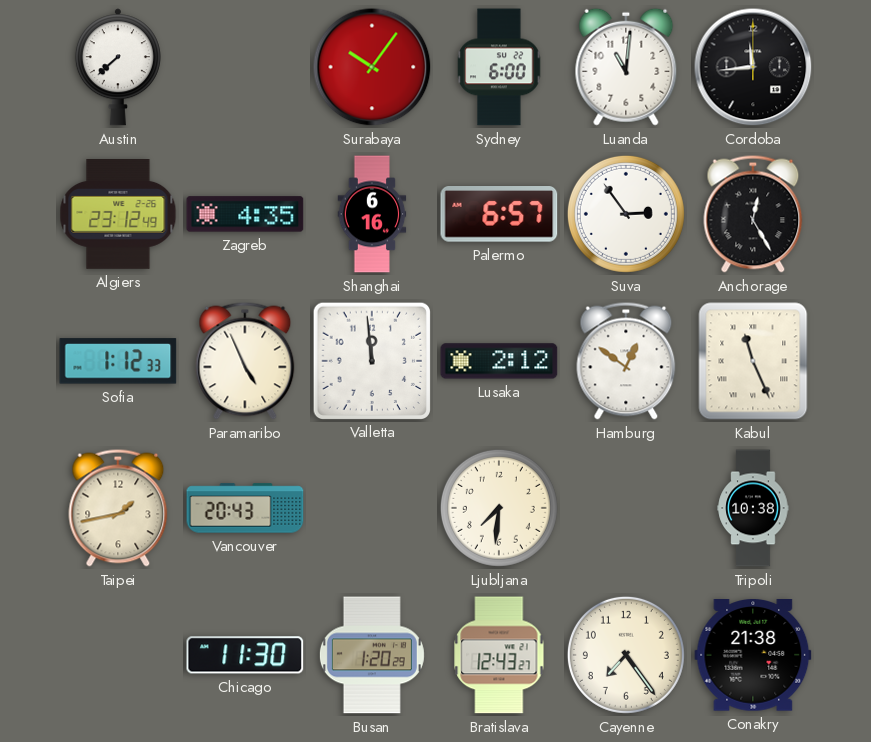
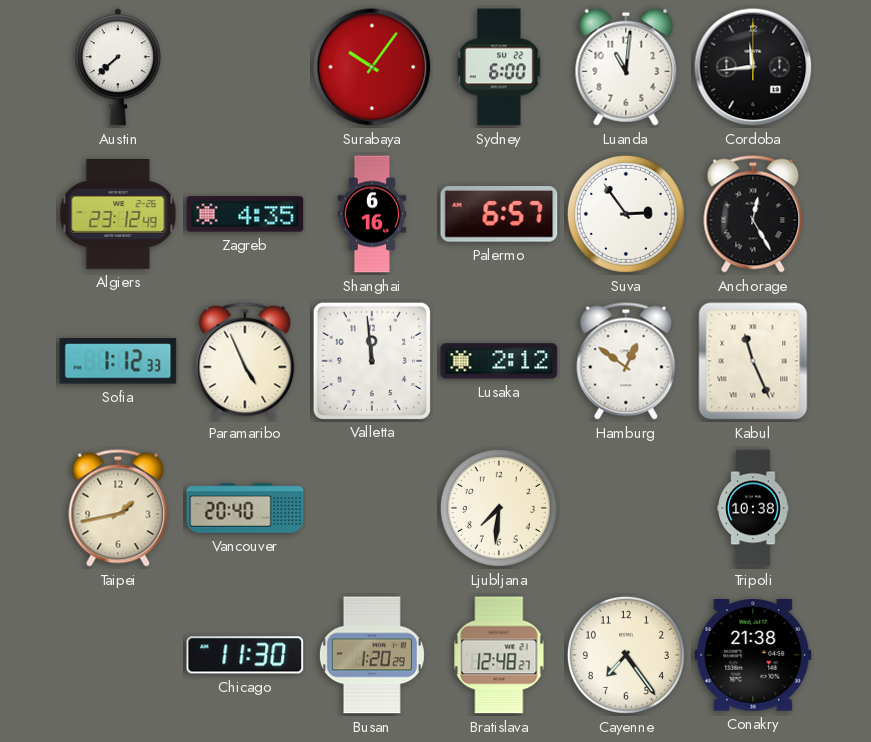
Vancouver: 20:43 -> 20:40 (245, 508)
Bratislava: 12:43 -> 12:48 (499, 655)
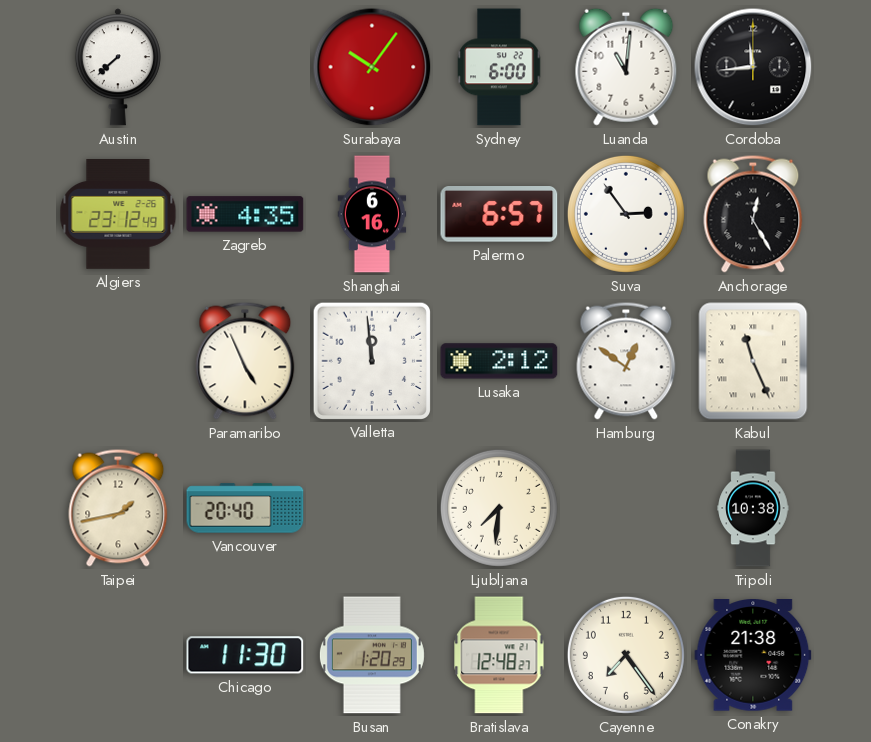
Sofia: 1:12 -> none (118, 361)
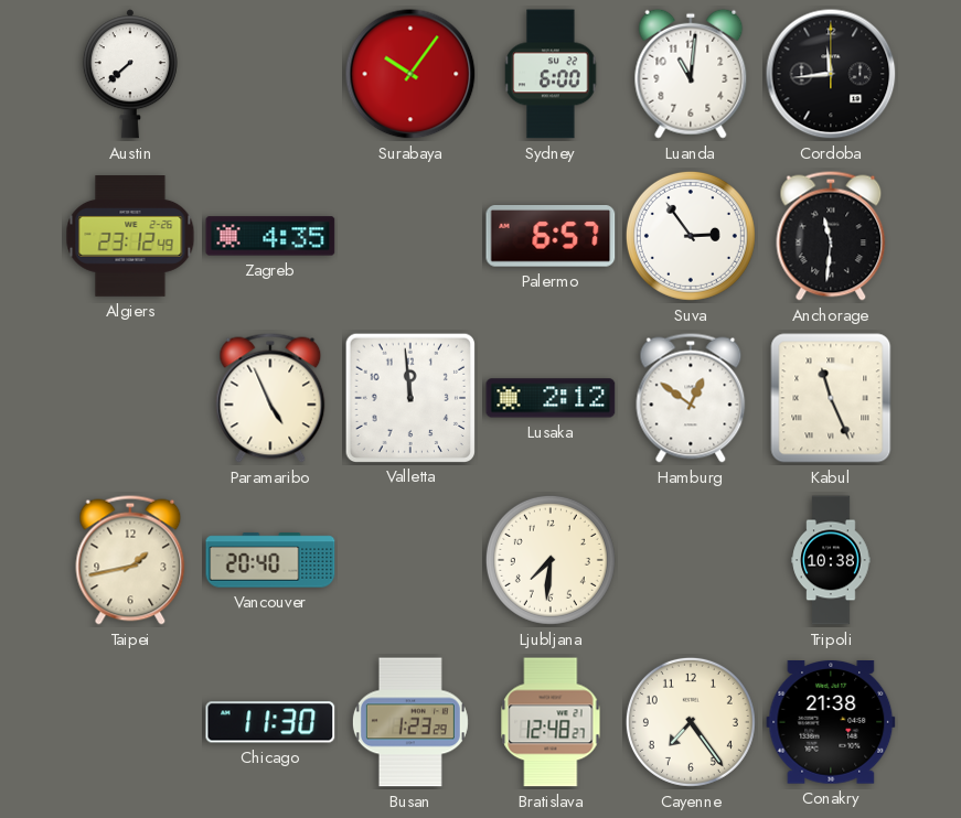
Shanghai: 6:16 -> none (372, 214)
Anchorage: 12:25 -> 11:31 (831, 236)
Busan: 1:20 -> 1:23 (410, 722)
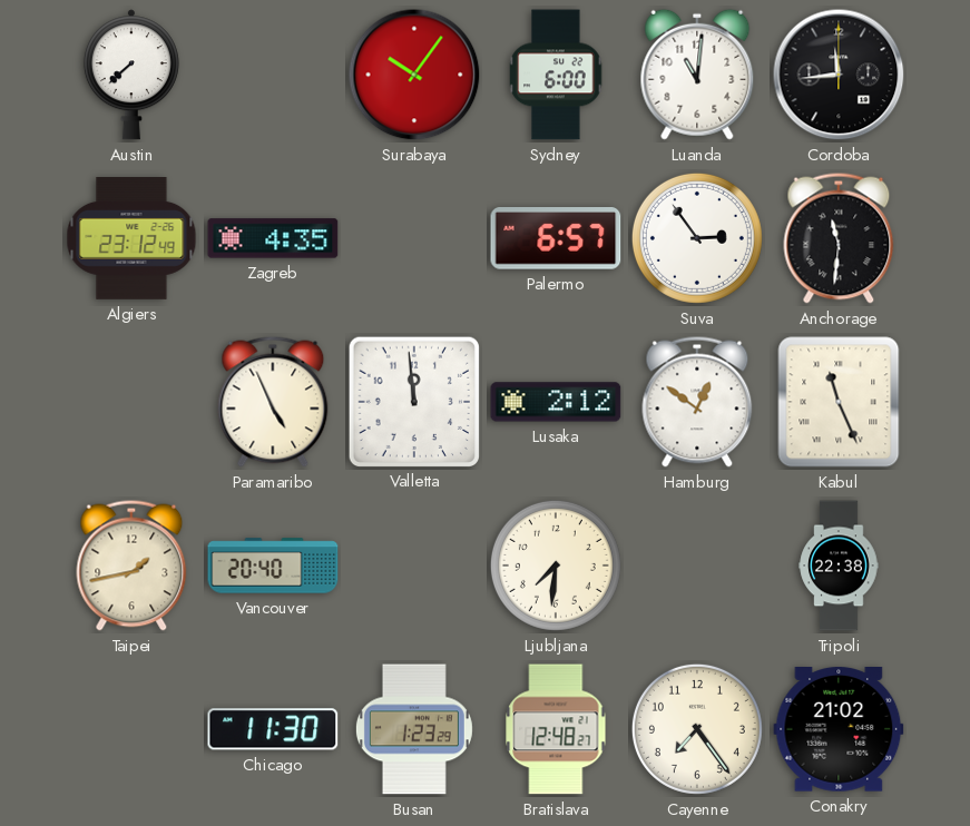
Tripoli: 10:38 -> 22:38 (839, 566)
Conakry: 21:38 -> 21:02 (839, 729)
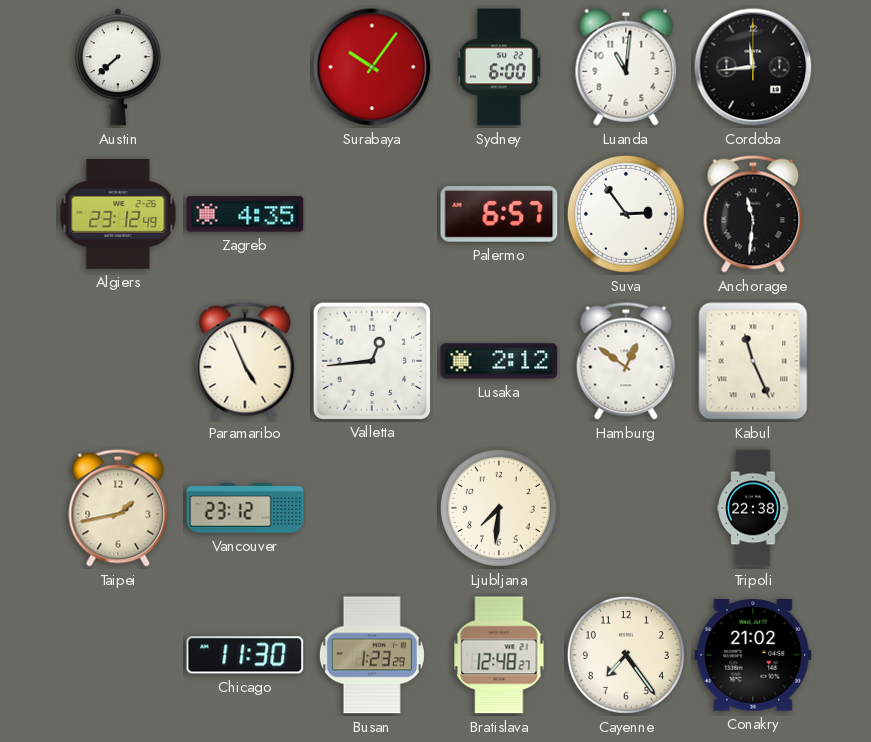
Valletta: 11:59 -> 12:44 (371, 360)
Vancouver: 20:40 -> 23:12 (245, 508)
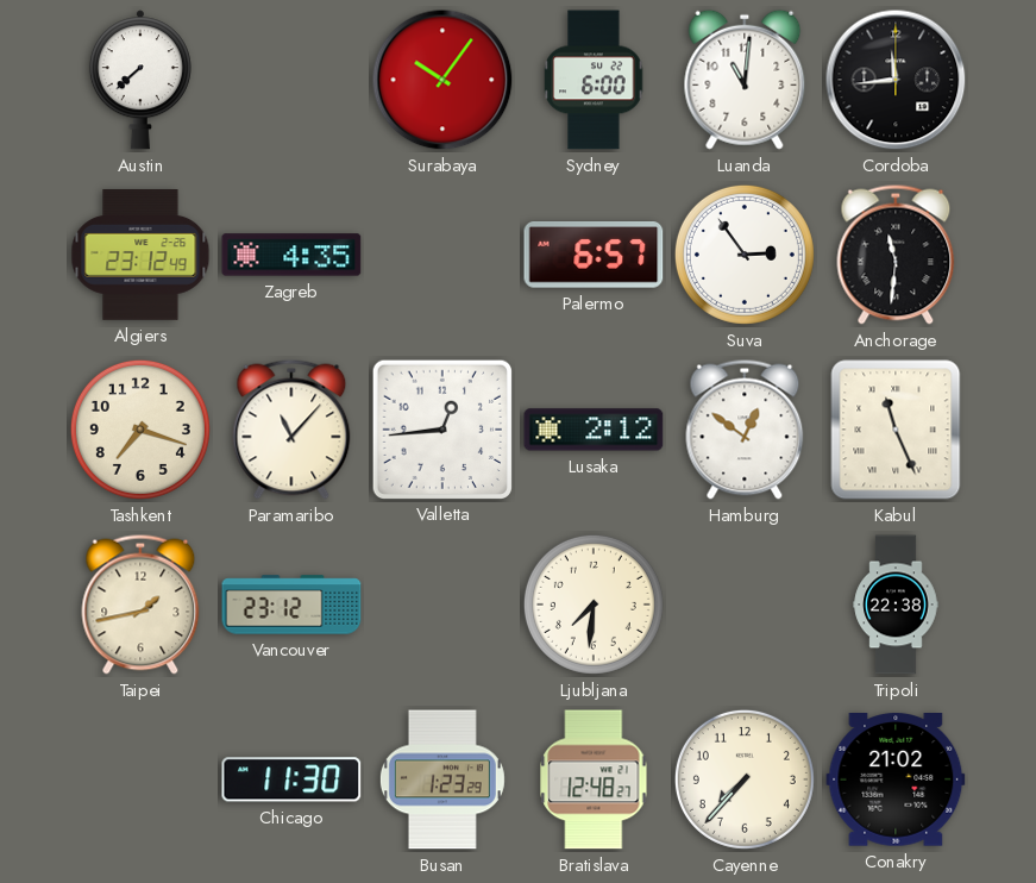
Tashkent: none -> 7:18 (140, 430)
Paramaribo: 4:56 -> 11:07 (291, 430)
Cayenne: 7:24 -> 7:37 (745, 779)
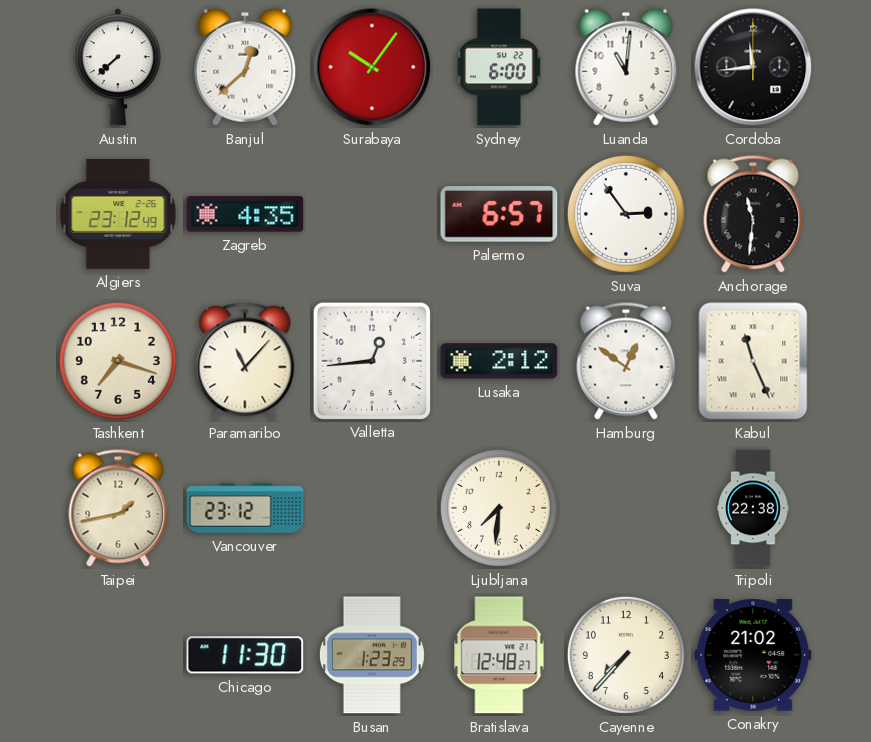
Banjul: none -> 12:38 (245, 67)
